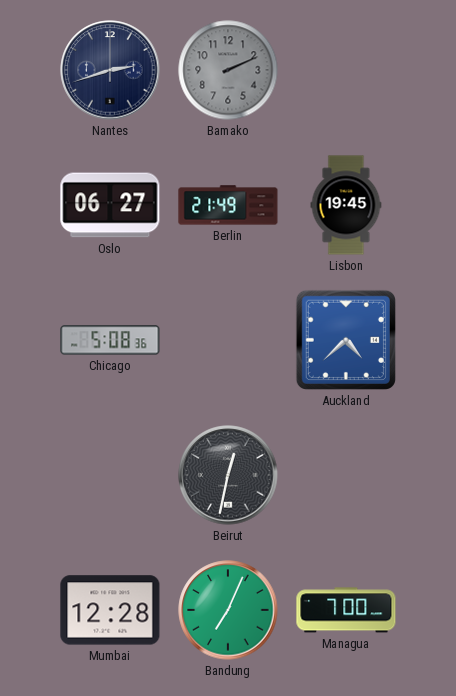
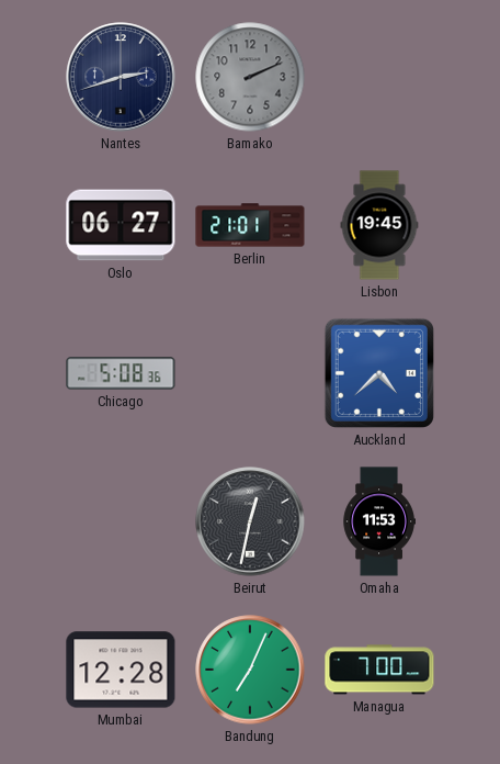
Berlin: 21:49 -> 21:01 (250, 225)
Omaha: none -> 11:53 (378, 521)
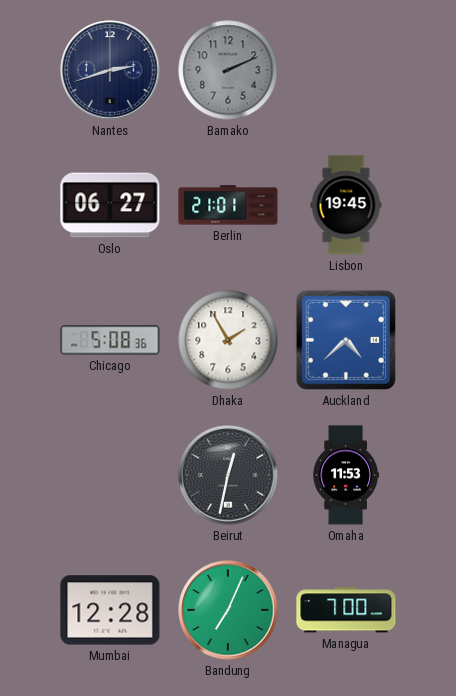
Dhaka: none -> 1:55 (228, 340)
